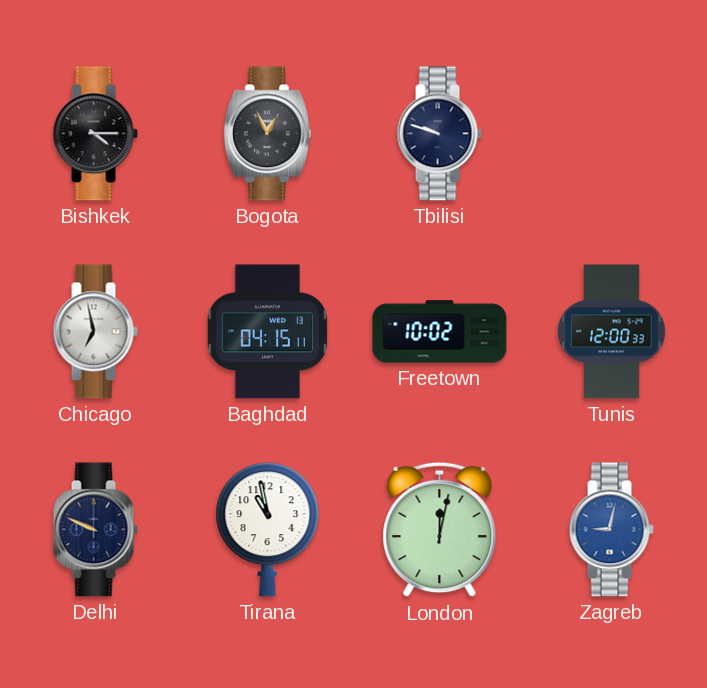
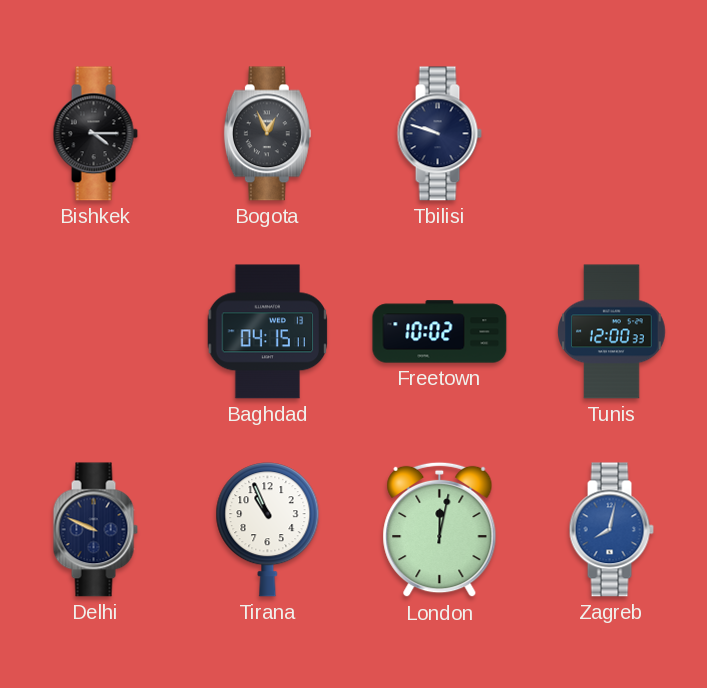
Chicago: 6:58 -> none (95, 332)
Tirana: 10:58 -> 10:56 (268, 530)
Zagreb: 9:02 -> 8:02 (611, 530)
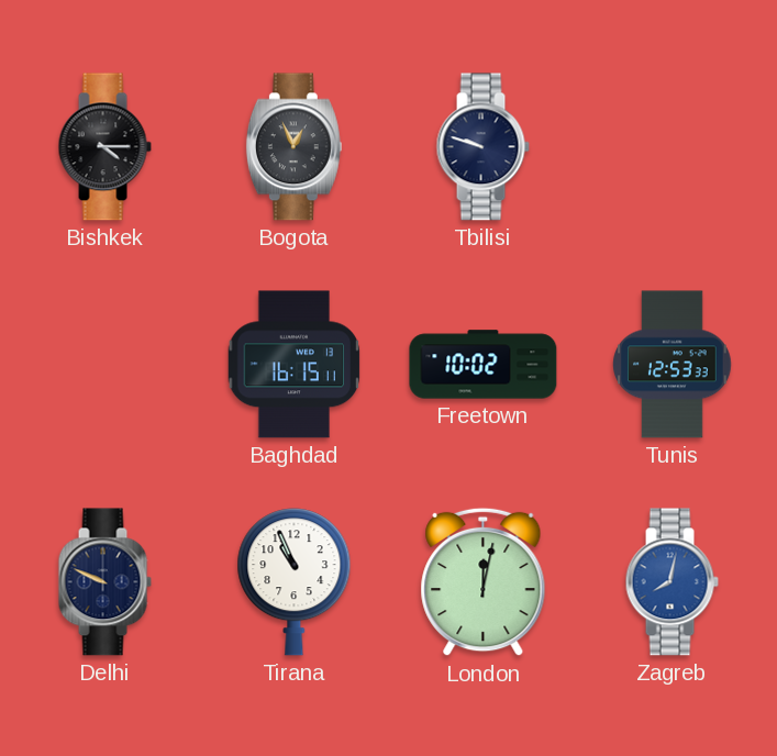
Baghdad: 04:15 -> 16:15 (295, 365)
Tunis: 12:00 -> 12:53 (673, 365)
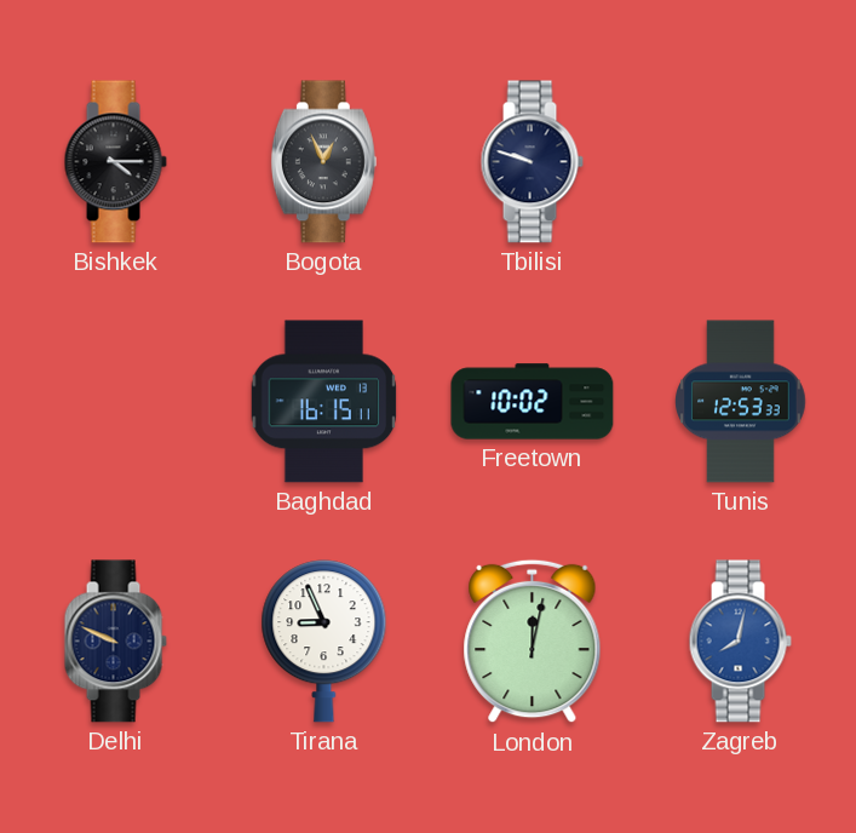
Tirana: 10:56 -> 8:56 (324, 642)
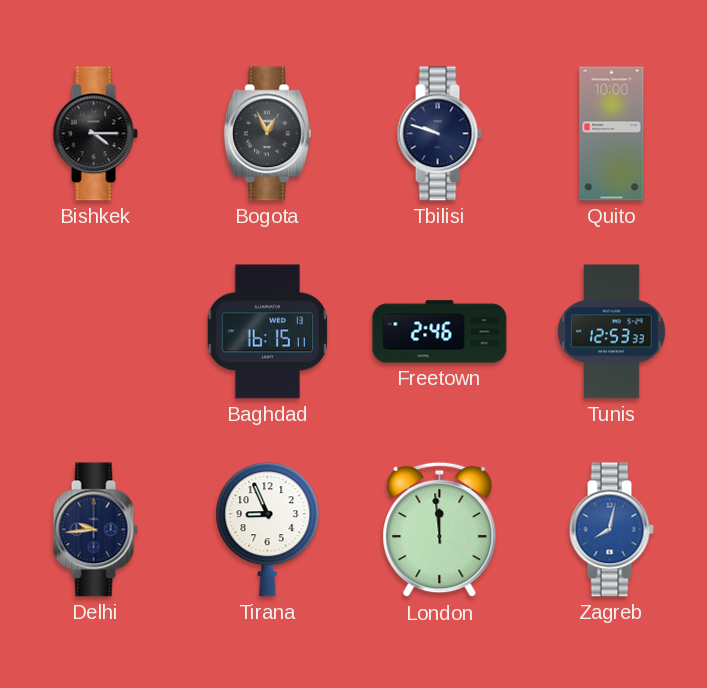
Quito: none -> 10:00 (612, 134)
Freetown: 10:02 -> 2:46 (440, 332)
Delhi: 9:49 -> 9:44 (95, 530)
London: 12:02 -> 11:59 (440, 530)
